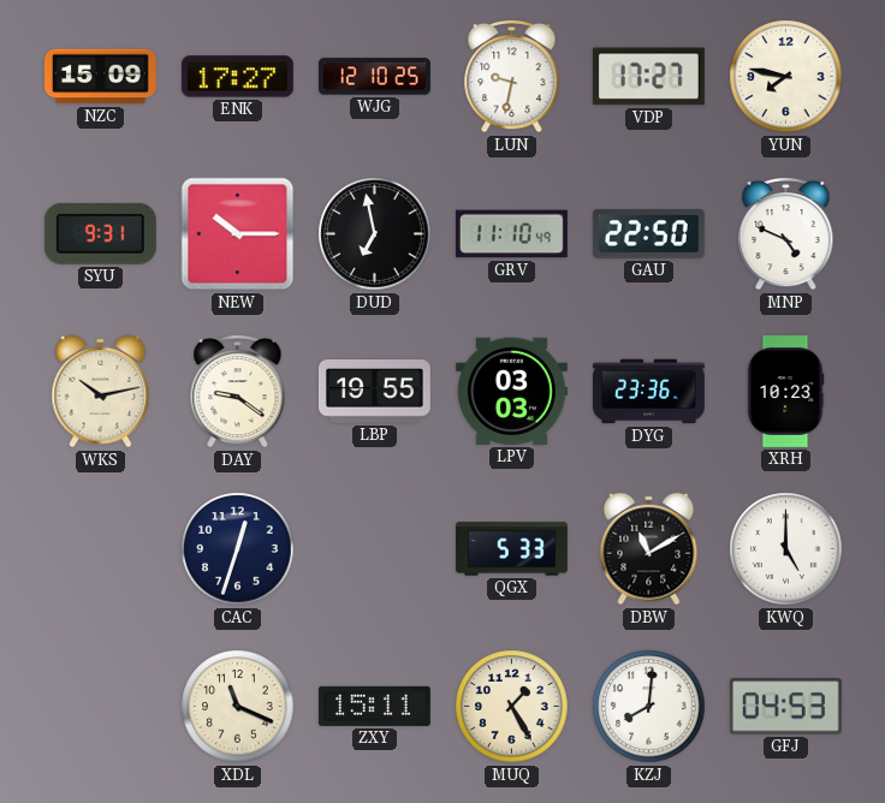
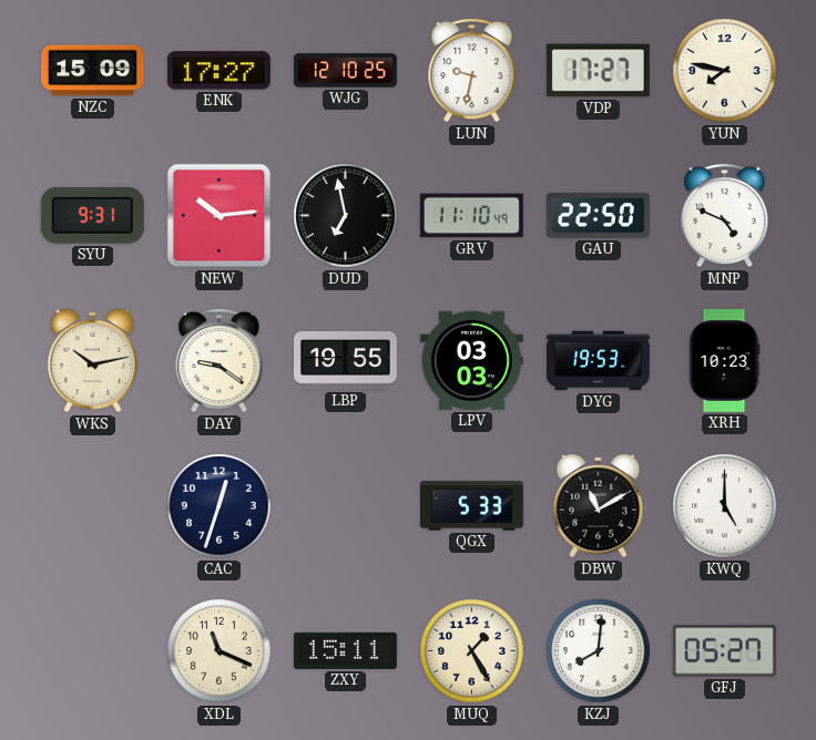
NEW: 10:15 -> 10:14 (220, 216)
DYG: 23:36 -> 19:53 (598, 361)
GFJ: 04:53 -> 05:27 (724, 651)
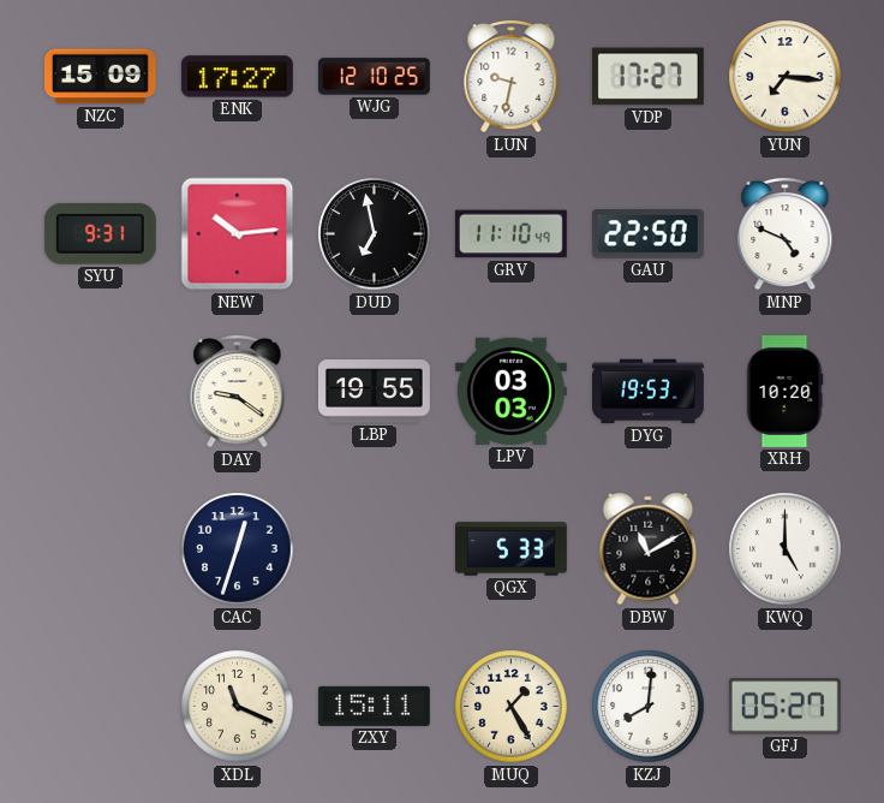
YUN: 7:47 -> 7:16 (786, 77)
WKS: 10:13 -> none (93, 361)
XRH: 10:23 -> 10:20 (784, 391)
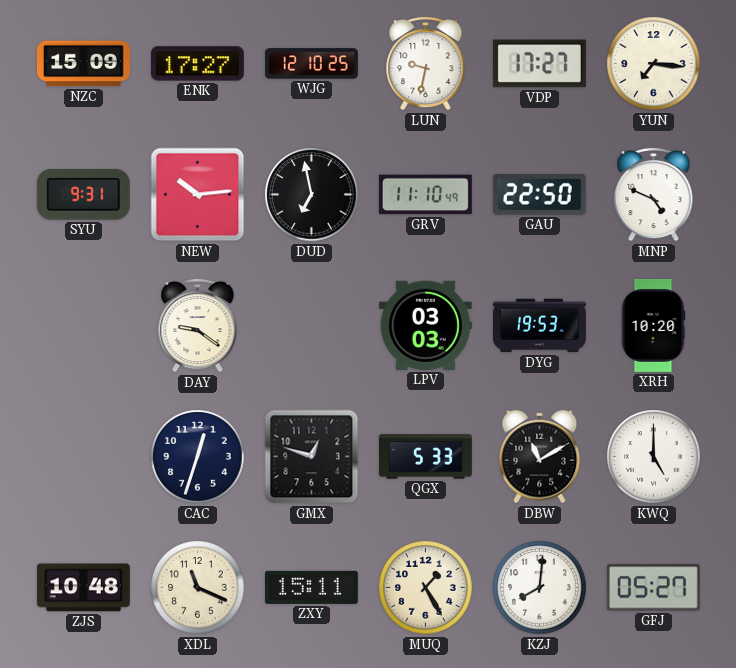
LBP: 19:55 -> none (374, 392)
GMX: none -> 12:48 (312, 457)
ZJS: none -> 10:48 (83, 588)
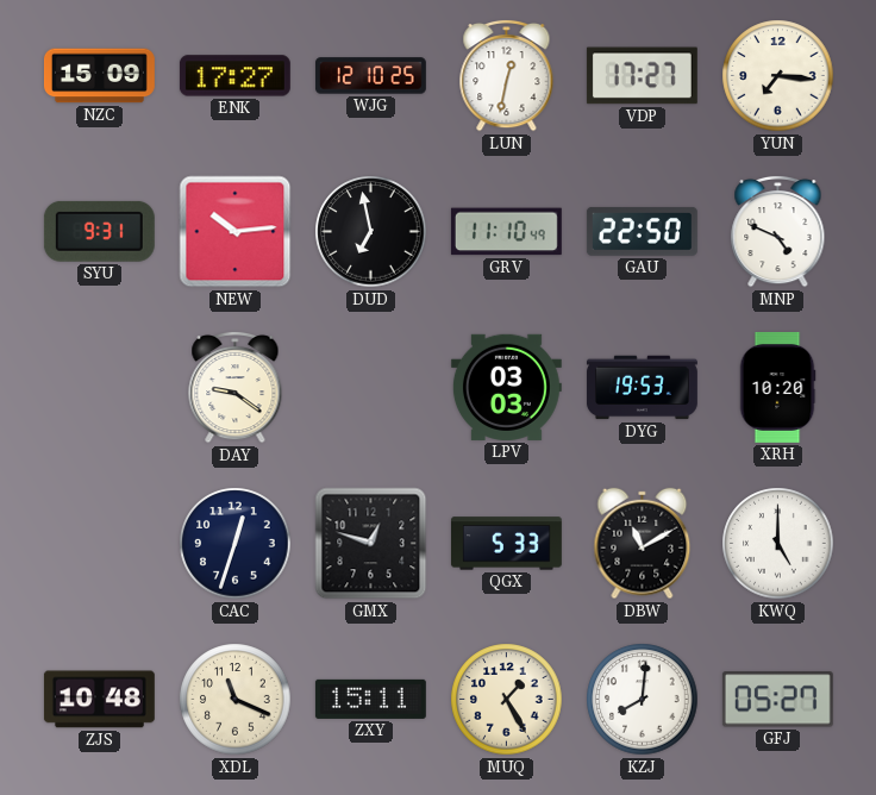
LUN: 9:32 -> 12:32 (507, 75)
